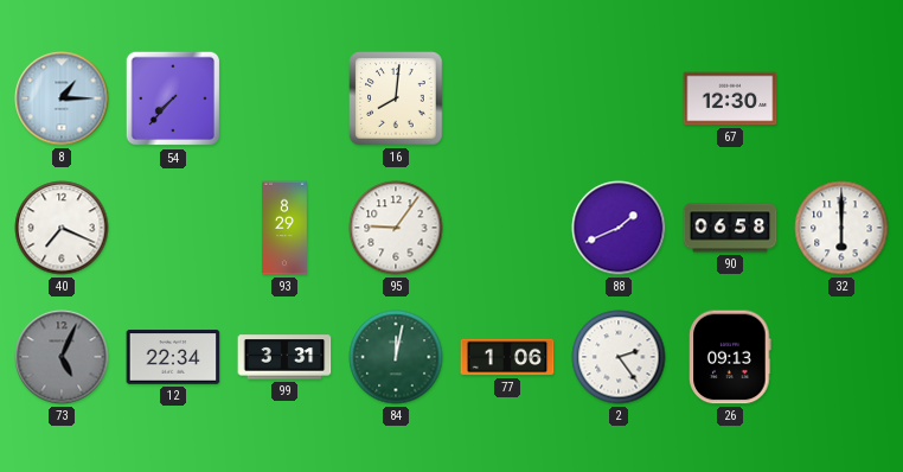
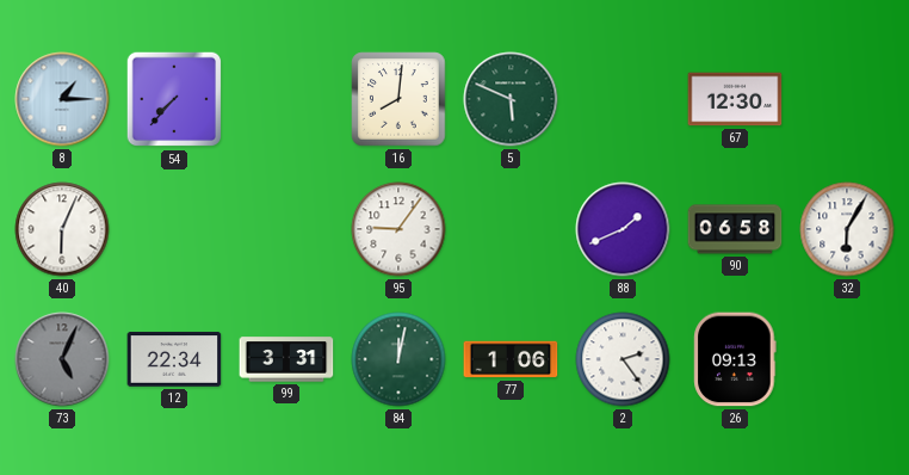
5: none -> 5:49 (511, 99)
40: 7:19 -> 6:04 (62, 229)
93: 8:29 -> none (286, 228)
32: 6:00 -> 6:05 (847, 229)
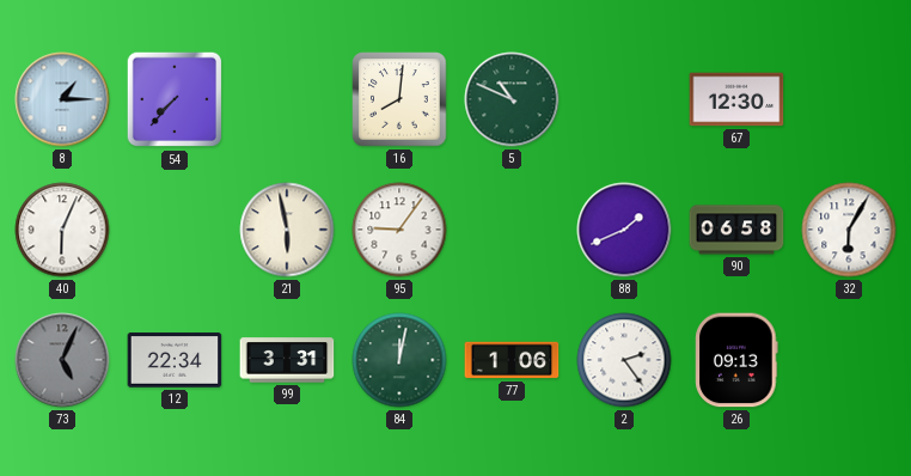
5: 5:49 -> 10:49 (512, 99)
21: none -> 5:58 (287, 230)
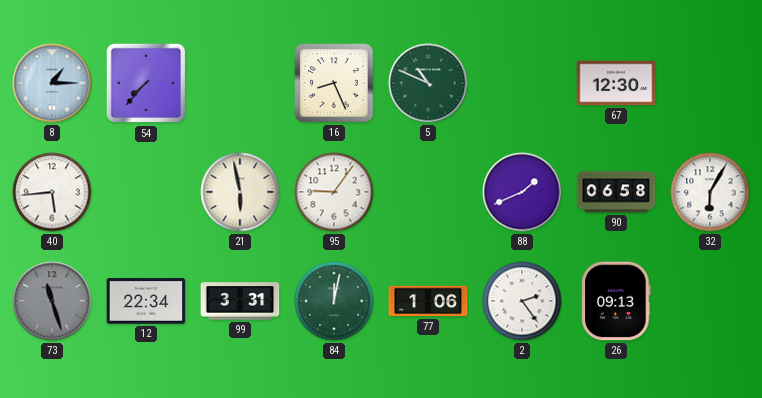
16: 8:01 -> 8:26 (334, 83)
40: 6:04 -> 5:44 (52, 192)
73: 5:04 -> 11:27 (52, 301)
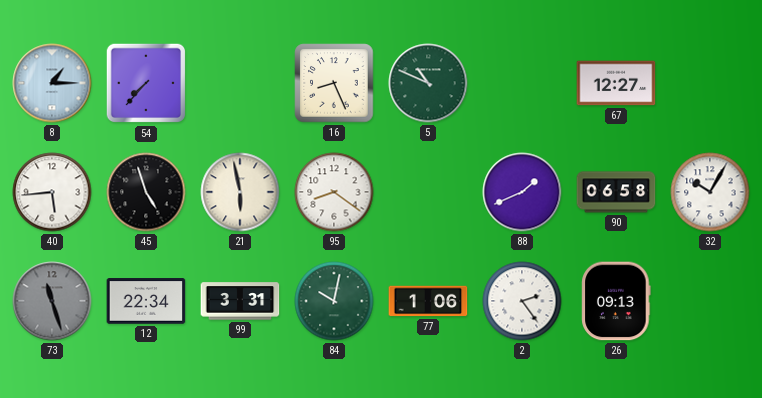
67: 12:30 -> 12:27 (616, 83)
45: none -> 4:57 (146, 192)
95: 9:06 -> 8:21 (334, 192)
32: 6:05 -> 10:05 (710, 192)
84: 12:02 -> 10:02 (334, 301)
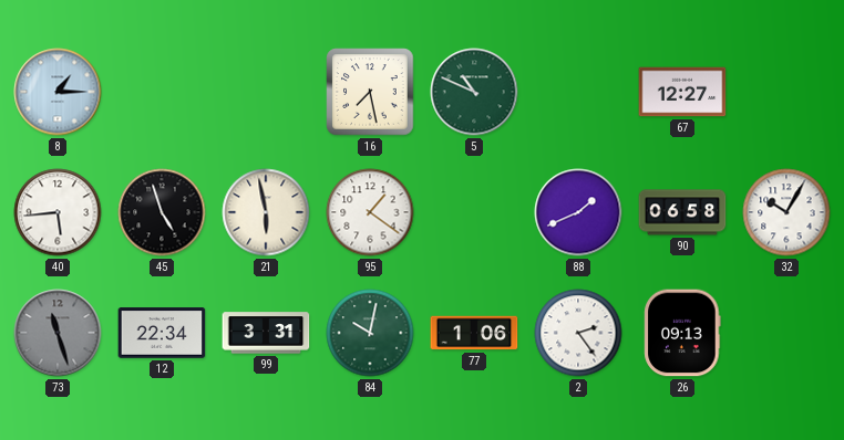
54: 7:37 -> none (146, 83)
16: 8:26 -> 7:28 (370, 92)
95: 8:21 -> 1:21 (370, 212)
